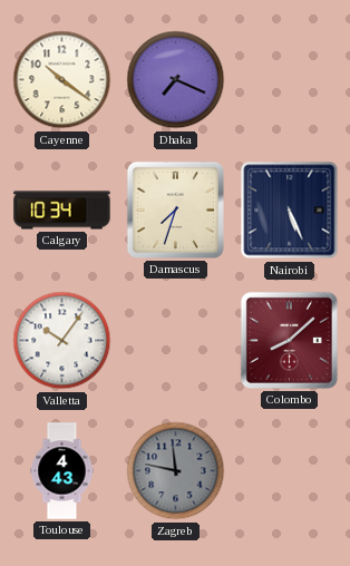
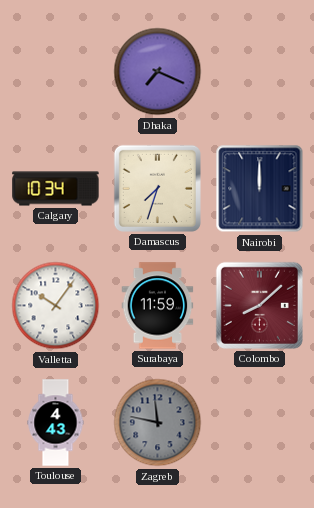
Cayenne: 10:21 -> none (62, 80)
Nairobi: 5:26 -> 12:00 (260, 189)
Surabaya: none -> 11:59 (158, 306)
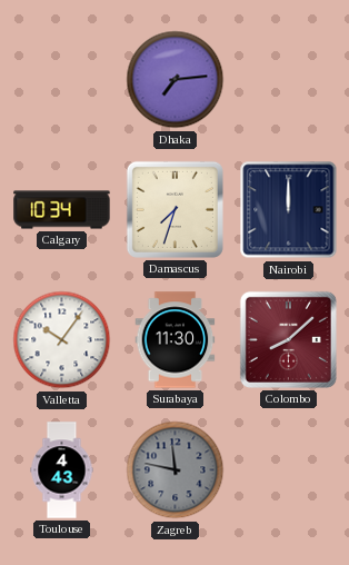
Dhaka: 7:19 -> 7:14 (176, 80)
Surabaya: 11:59 -> 11:30 (176, 340)
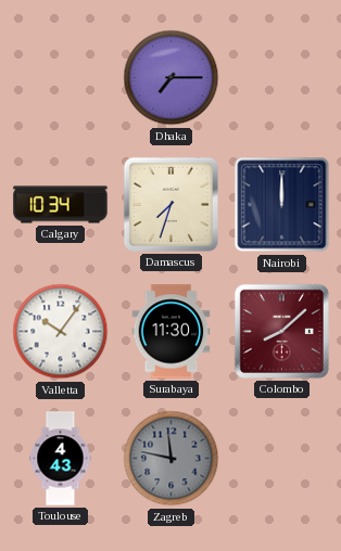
Dhaka: 7:14 -> 7:15 (172, 78)
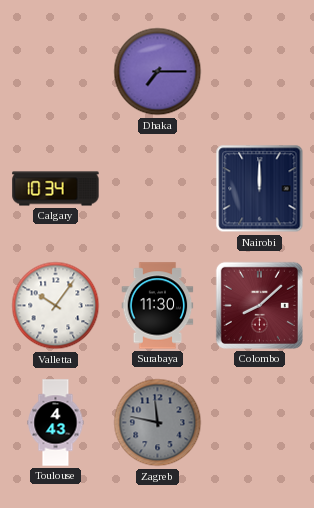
Damascus: 7:33 -> none (171, 204)
